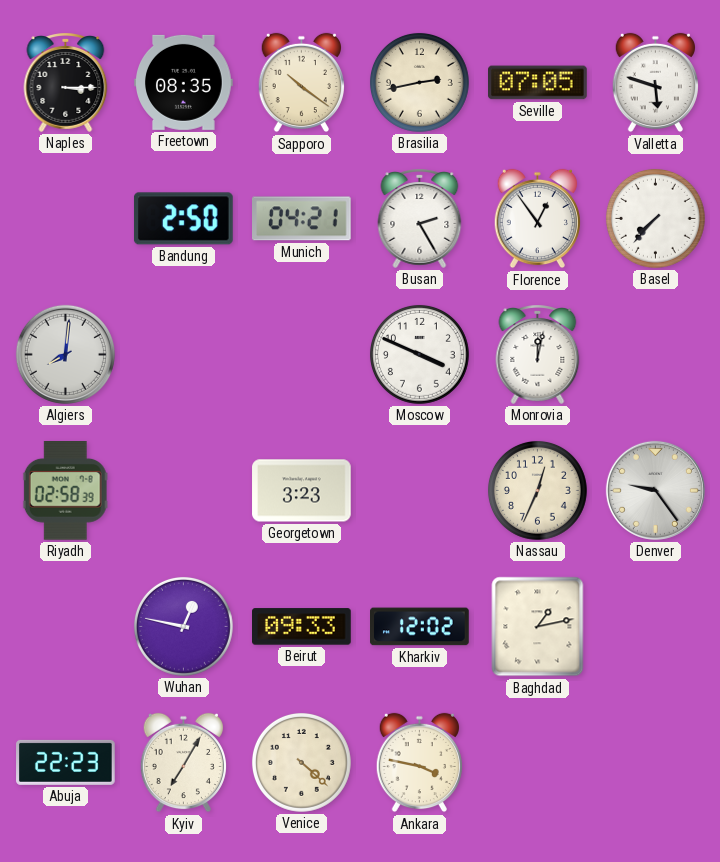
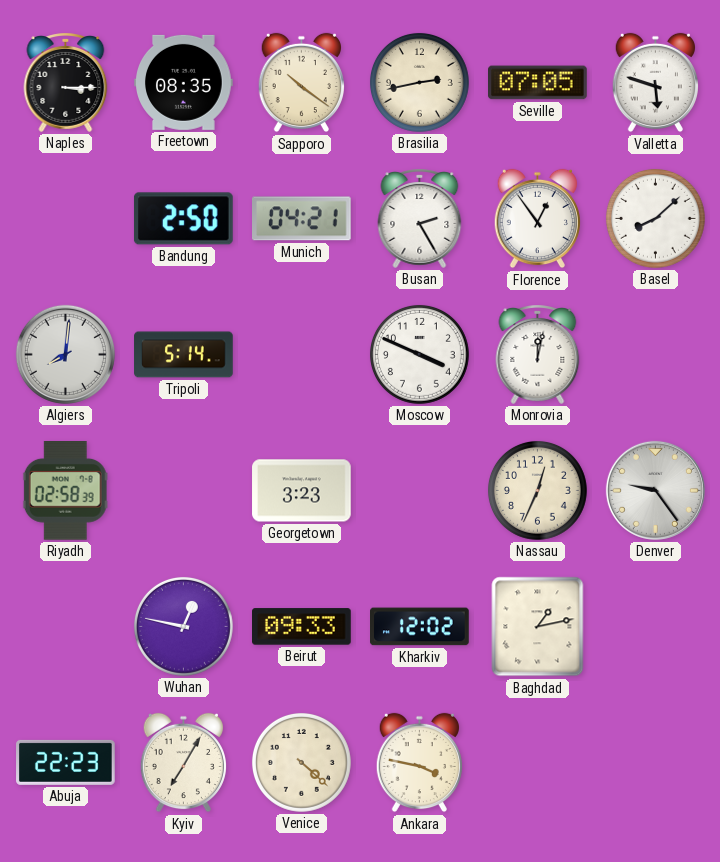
Basel: 7:37 -> 8:08 (655, 218)
Tripoli: none -> 5:14 (184, 355)
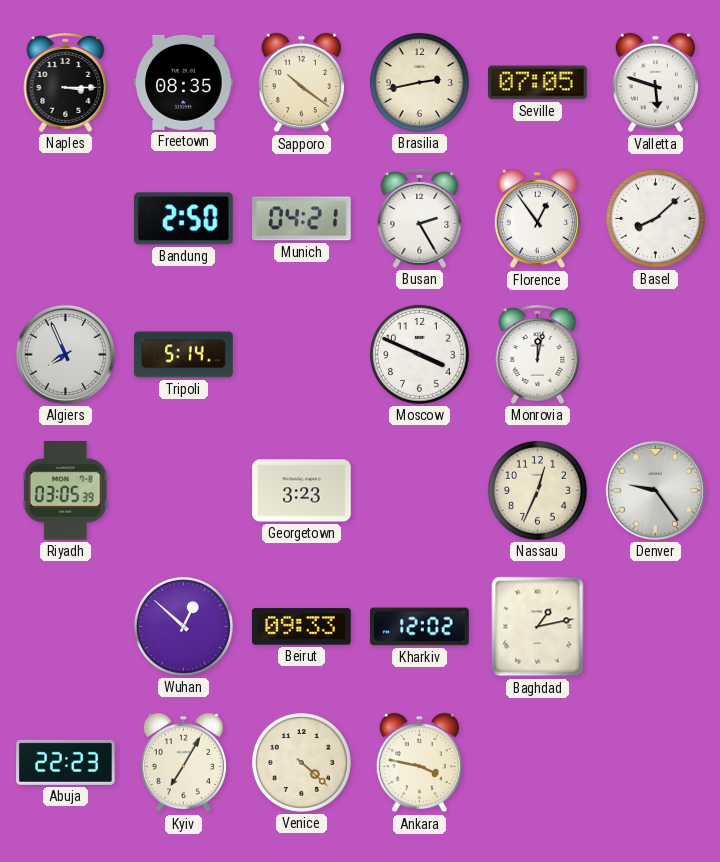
Algiers: 8:01 -> 7:56 (65, 354)
Riyadh: 02:58 -> 03:05 (65, 491)
Wuhan: 12:47 -> 12:52 (183, 626)
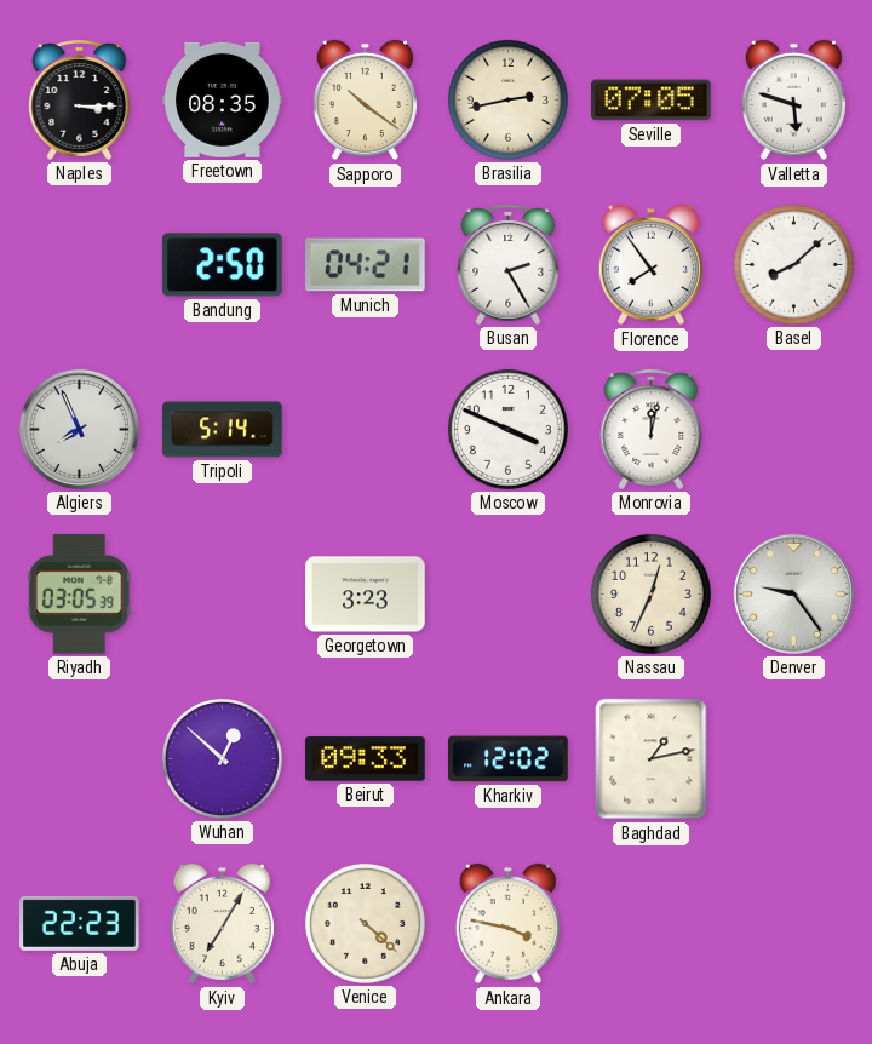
Florence: 12:54 -> 7:54 (650, 265)
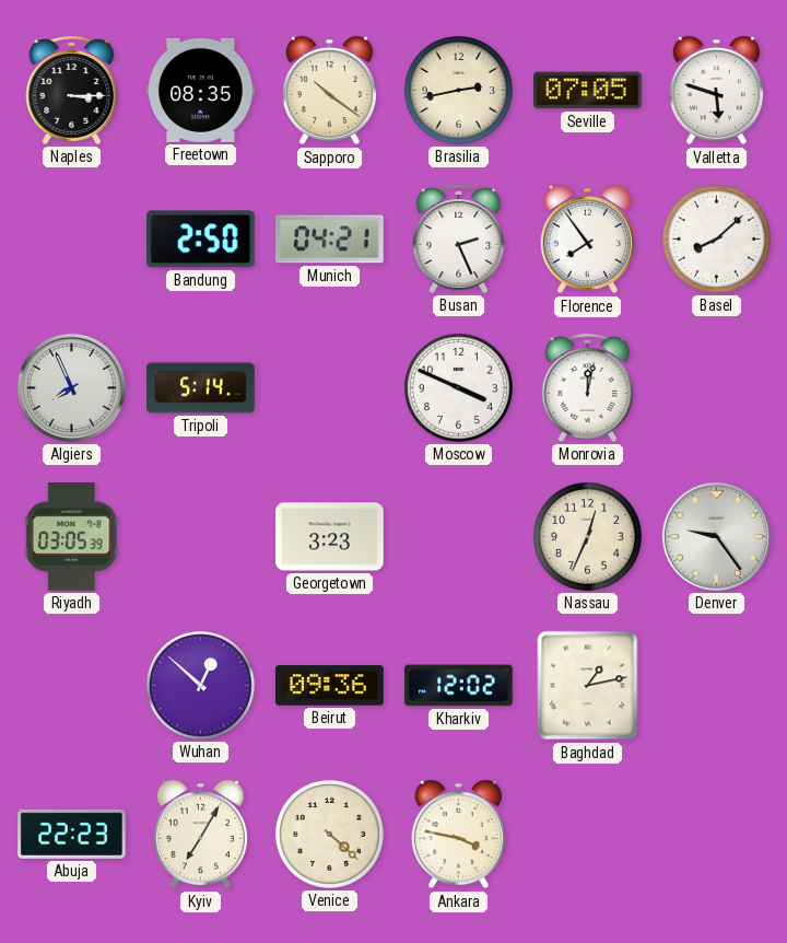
Busan: 2:25 -> 2:26 (459, 238)
Beirut: 09:33 -> 09:36 (330, 686)
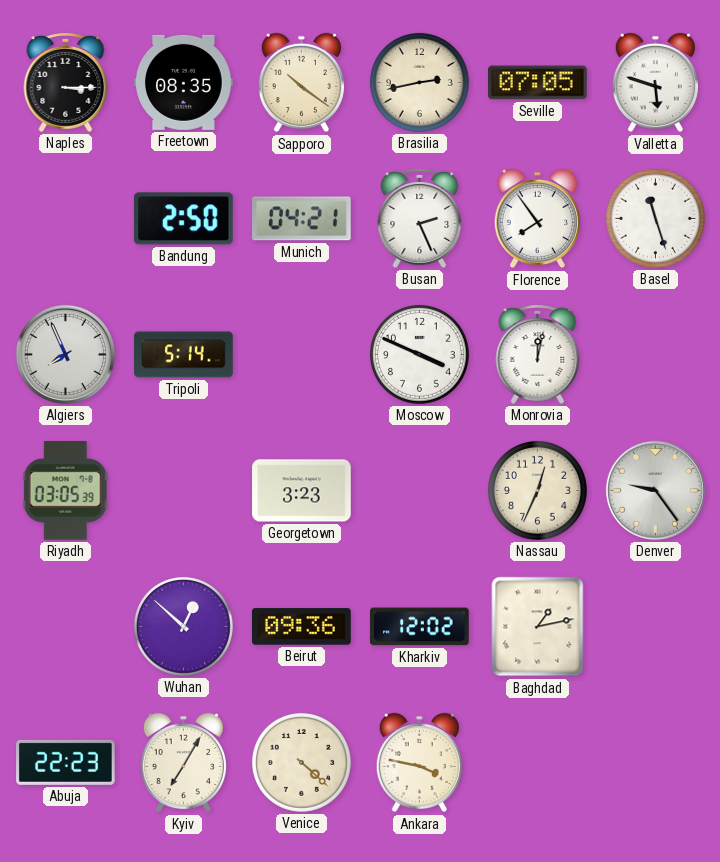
Basel: 8:08 -> 11:27 (655, 218)
